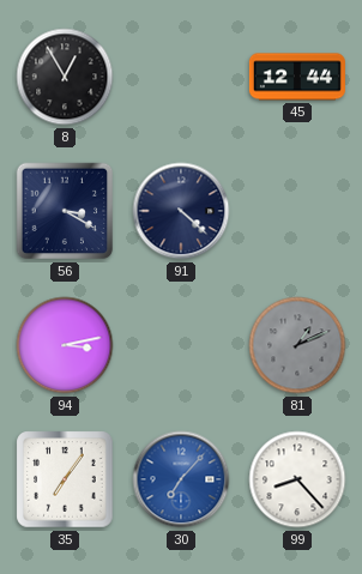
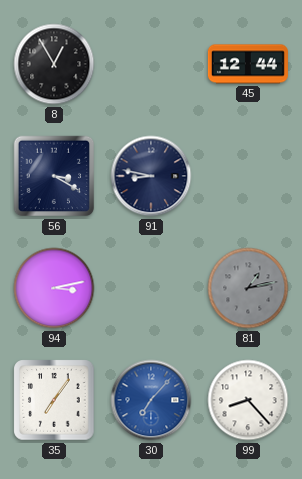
91: 4:22 -> 8:47 (151, 176)
81: 1:11 -> 1:13 (248, 288)
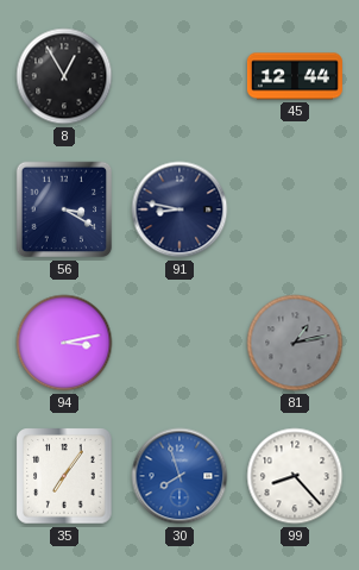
30: 7:07 -> 7:57 (179, 476)
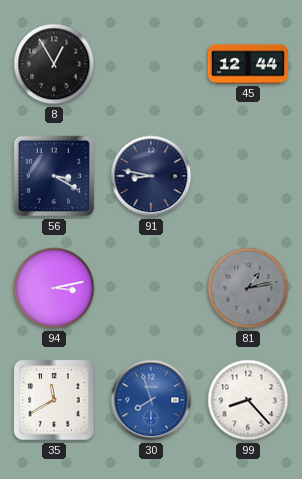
35: 7:06 -> 11:40 (54, 400)
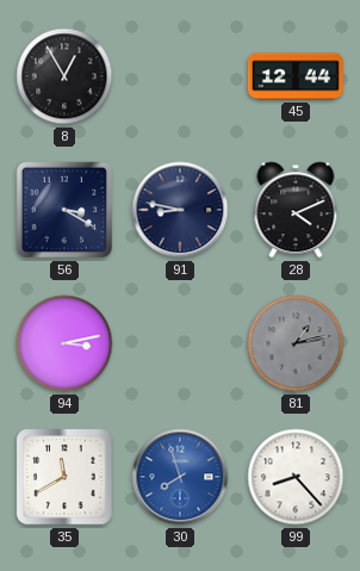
28: none -> 4:11 (296, 210)
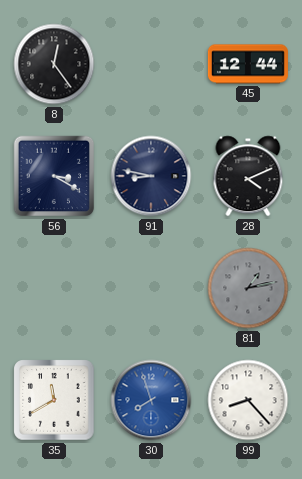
8: 12:55 -> 12:24 (54, 64)
94: 3:13 -> none (64, 343)
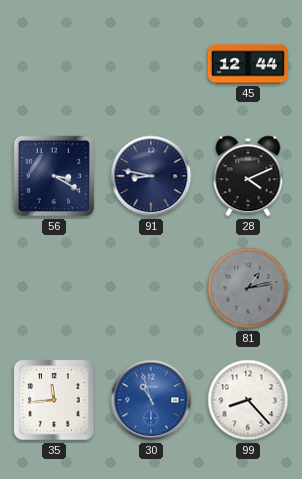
8: 12:24 -> none (54, 64)
35: 11:40 -> 11:44 (54, 400)
30: 7:57 -> 10:57 (151, 400)
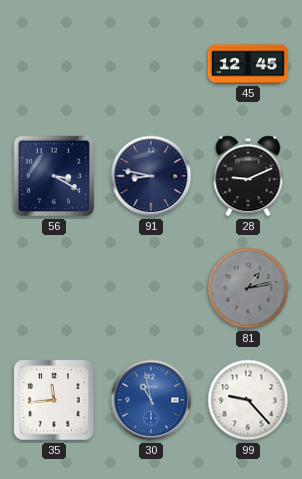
45: 12:44 -> 12:45 (248, 64)
28: 4:11 -> 9:11 (248, 176)
30: 10:57 -> 10:58 (151, 400)
99: 8:23 -> 9:23 (248, 400)
